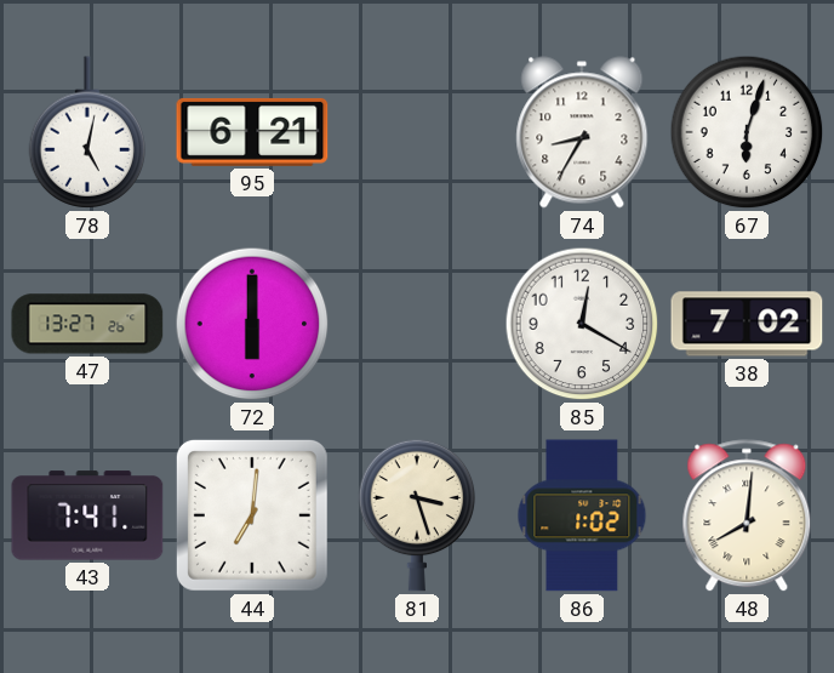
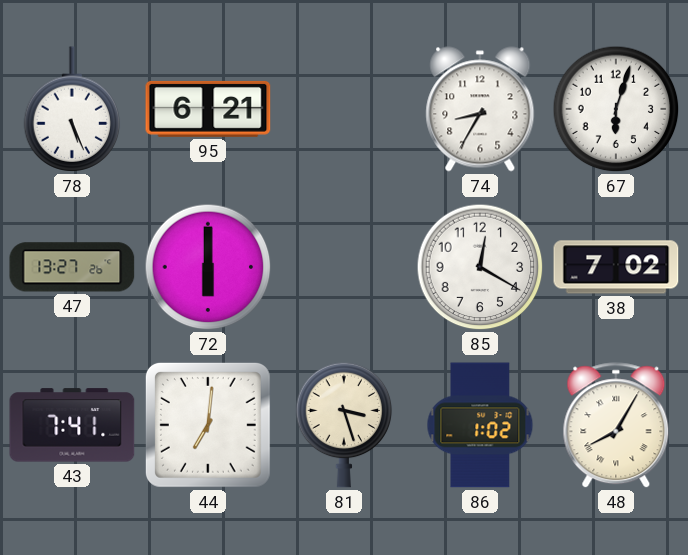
78: 5:02 -> 5:26 (72, 109)
48: 8:01 -> 8:05 (616, 426)
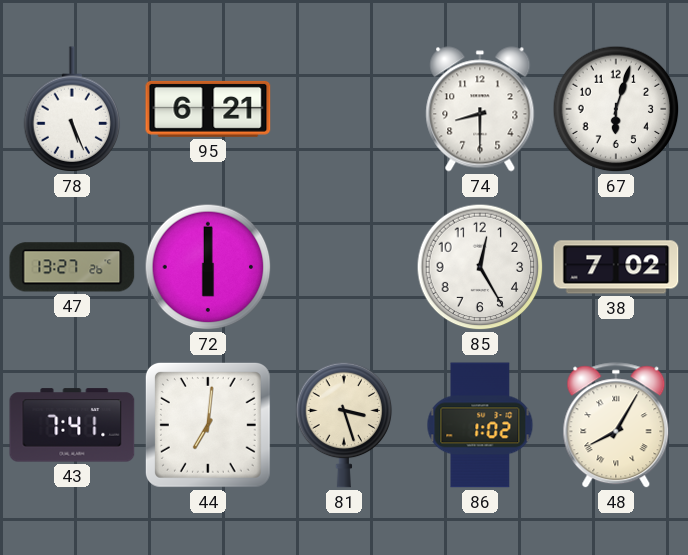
74: 8:35 -> 8:30 (480, 109)
85: 12:20 -> 12:25 (480, 267)
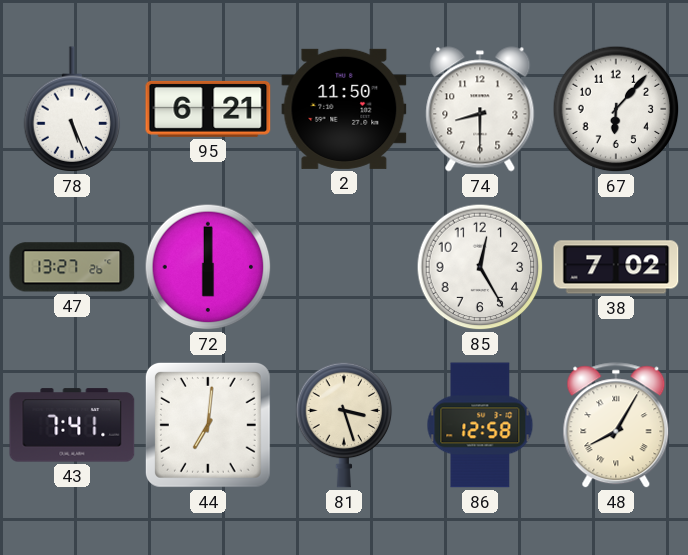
2: none -> 11:50 (344, 109)
67: 6:03 -> 6:07 (616, 109)
86: 1:02 -> 12:58 (480, 425)
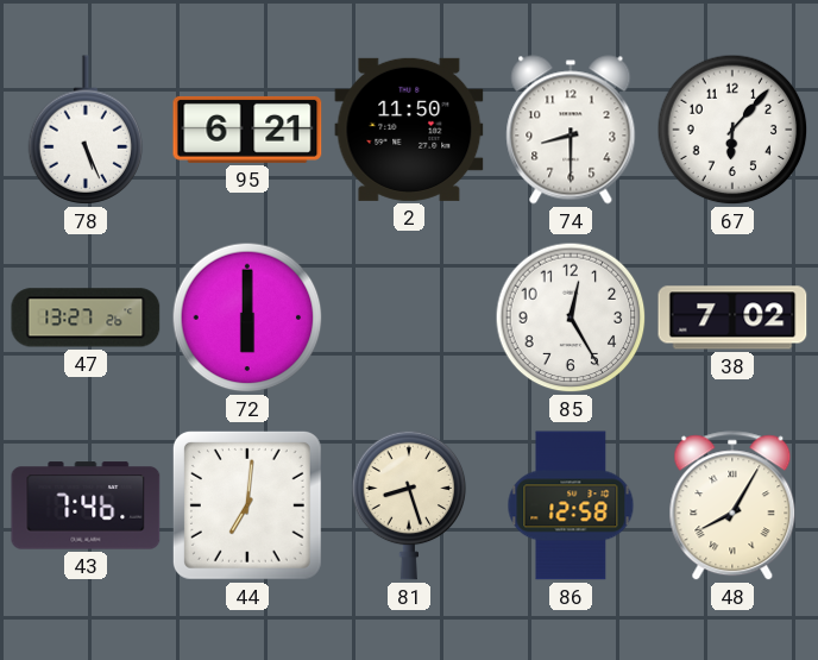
43: 7:41 -> 7:46 (86, 505)
81: 3:27 -> 8:27 (409, 505)
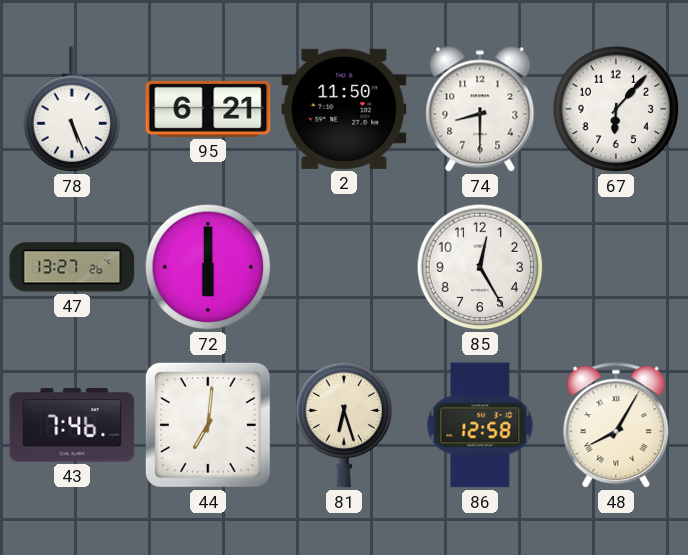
38: 7:02 -> none (732, 318)
81: 8:27 -> 6:27 (344, 425)
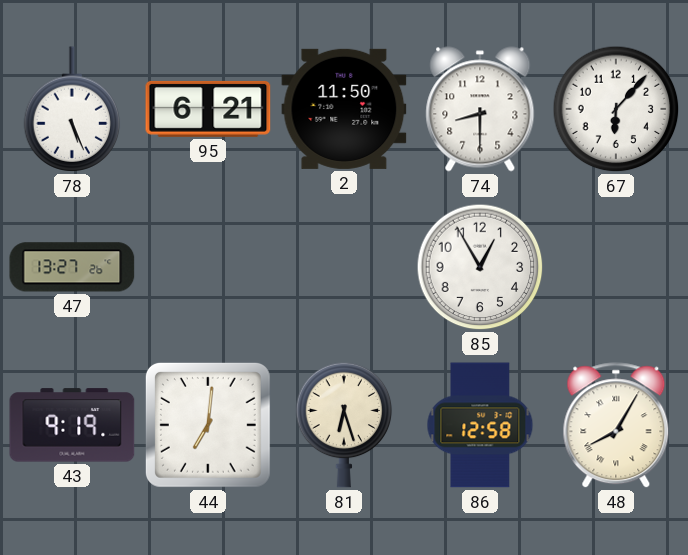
72: 6:00 -> none (208, 267)
85: 12:25 -> 12:55 (480, 267)
43: 7:46 -> 9:19 (72, 425)
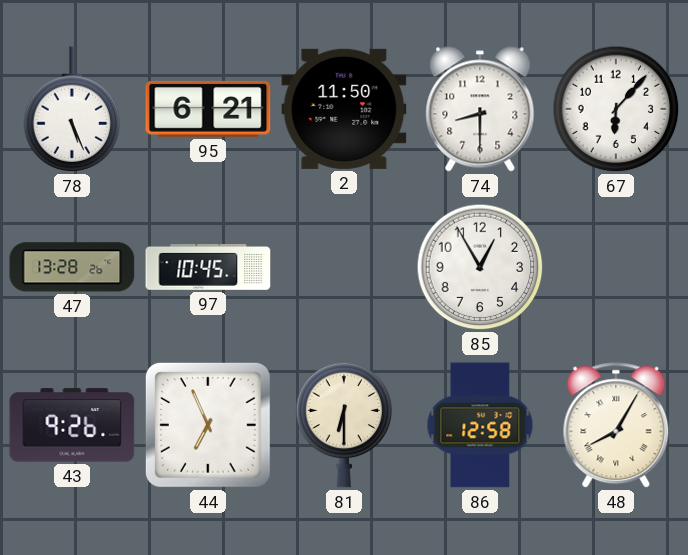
47: 13:27 -> 13:28 (72, 267)
97: none -> 10:45 (208, 267)
43: 9:19 -> 9:26 (72, 425)
44: 7:01 -> 6:56 (208, 425)
81: 6:27 -> 6:30 (344, 425)
